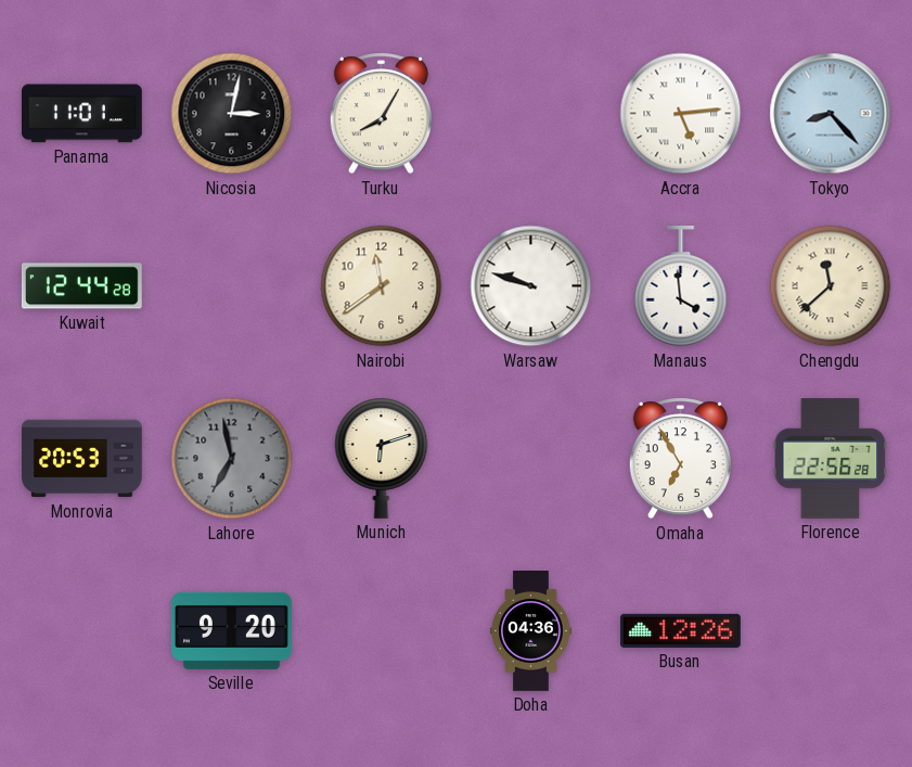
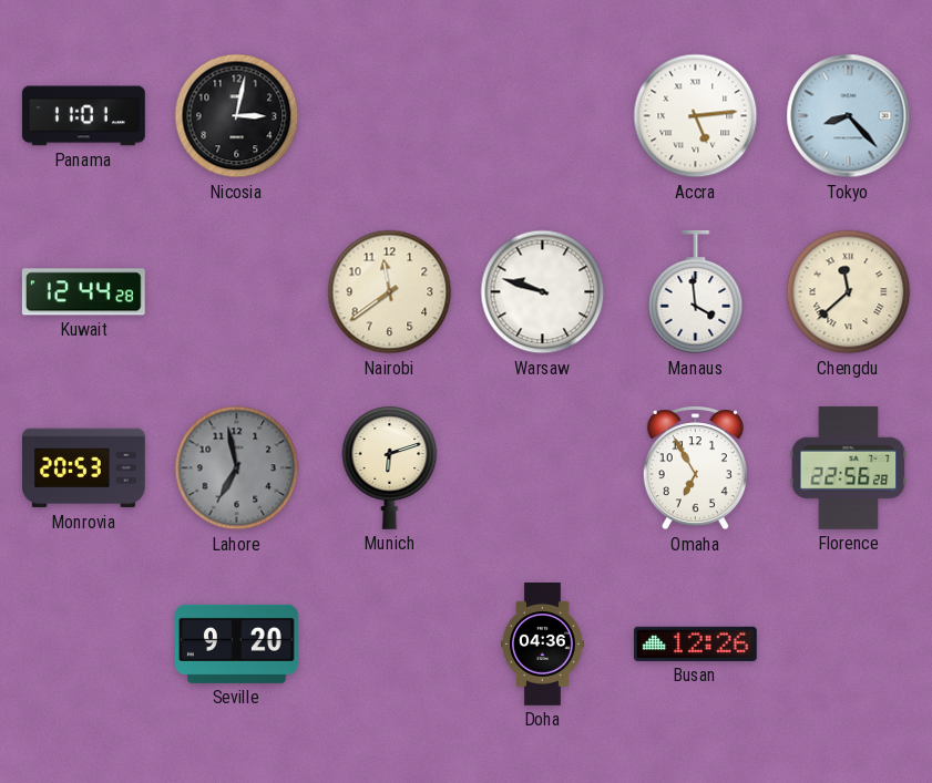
Turku: 8:05 -> none (381, 114)
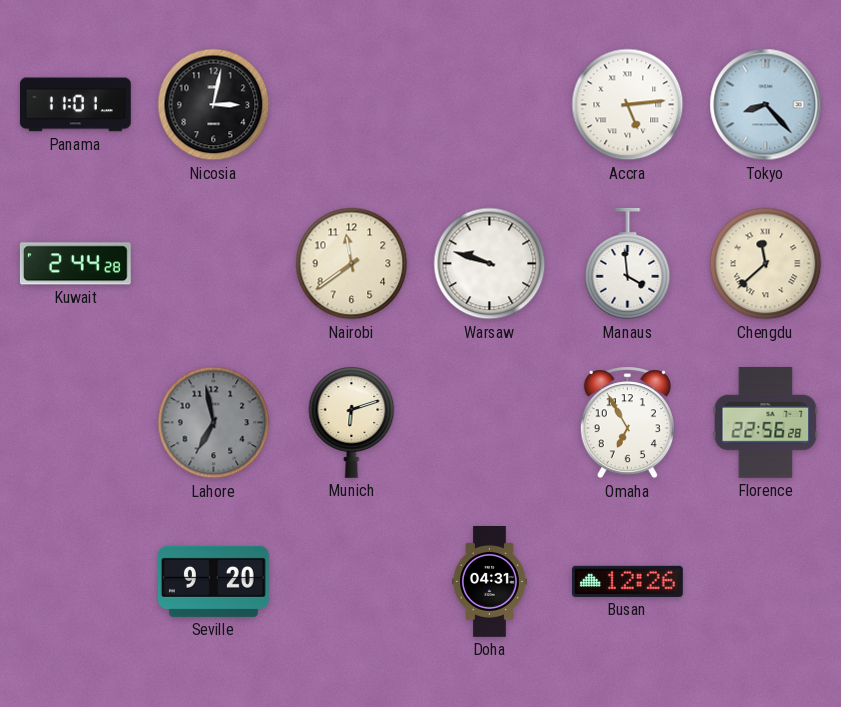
Kuwait: 12:44 -> 2:44 (75, 264)
Monrovia: 20:53 -> none (84, 468)
Doha: 04:36 -> 04:31 (490, 582)
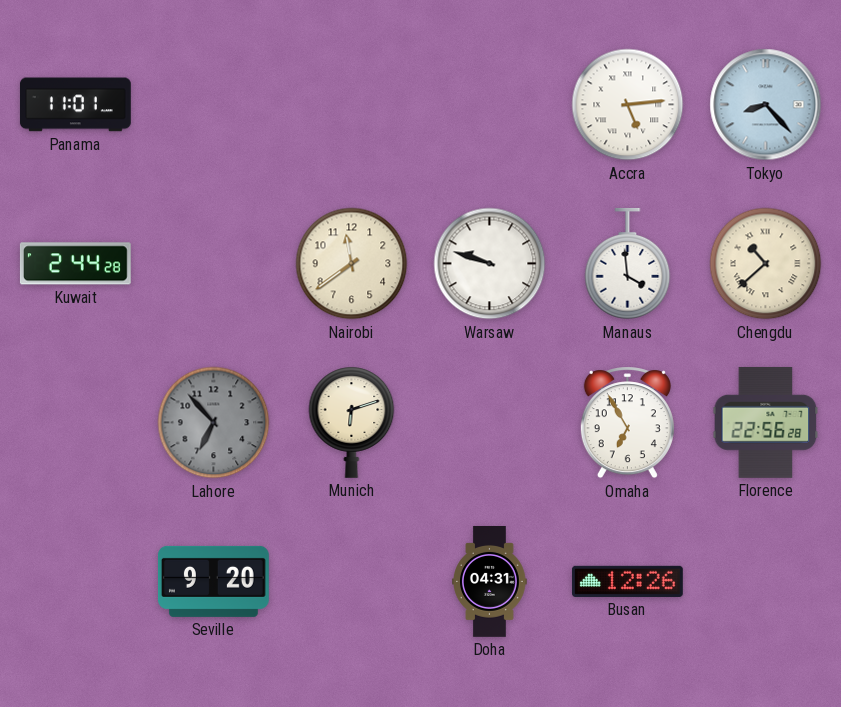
Nicosia: 3:02 -> none (214, 105)
Chengdu: 11:38 -> 10:38 (766, 264)
Lahore: 6:58 -> 6:53 (214, 423)
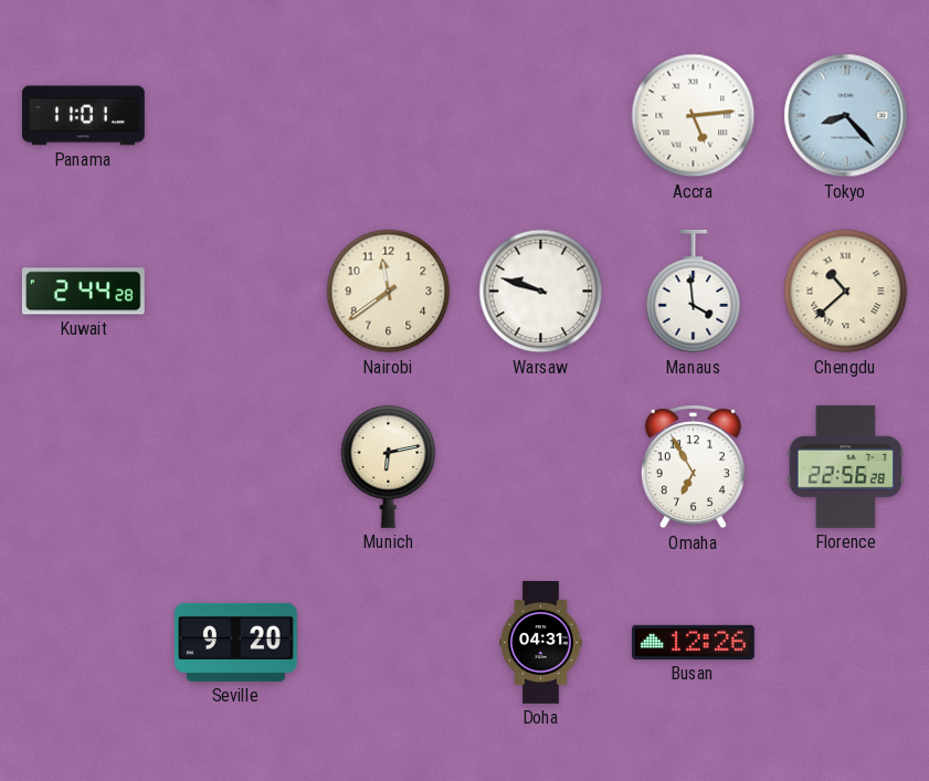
Lahore: 6:53 -> none (214, 423)
Munich: 6:12 -> 6:13 (389, 466)
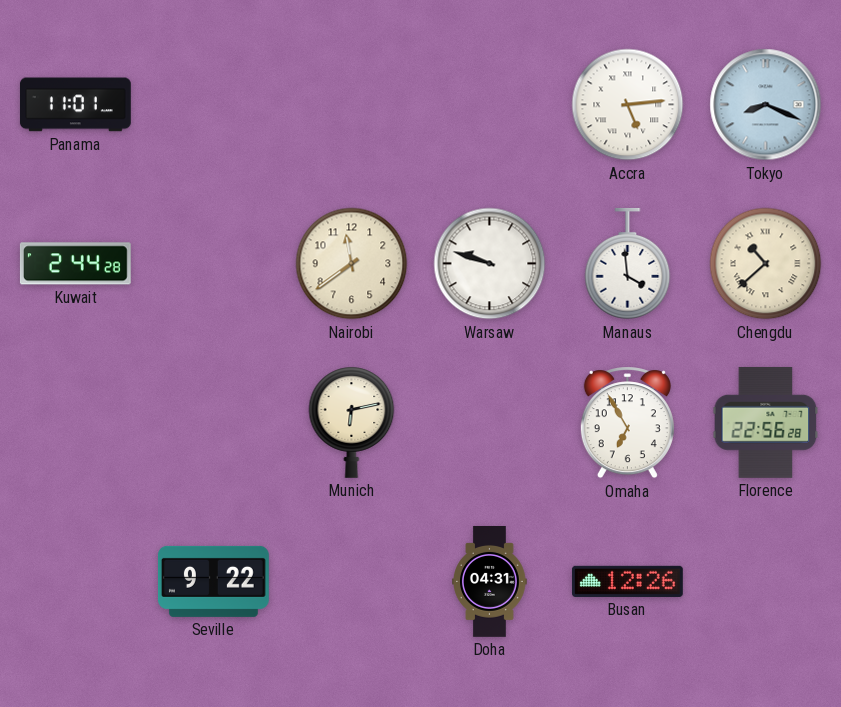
Tokyo: 8:23 -> 8:19 (766, 105)
Seville: 9:20 -> 9:22 (214, 581)
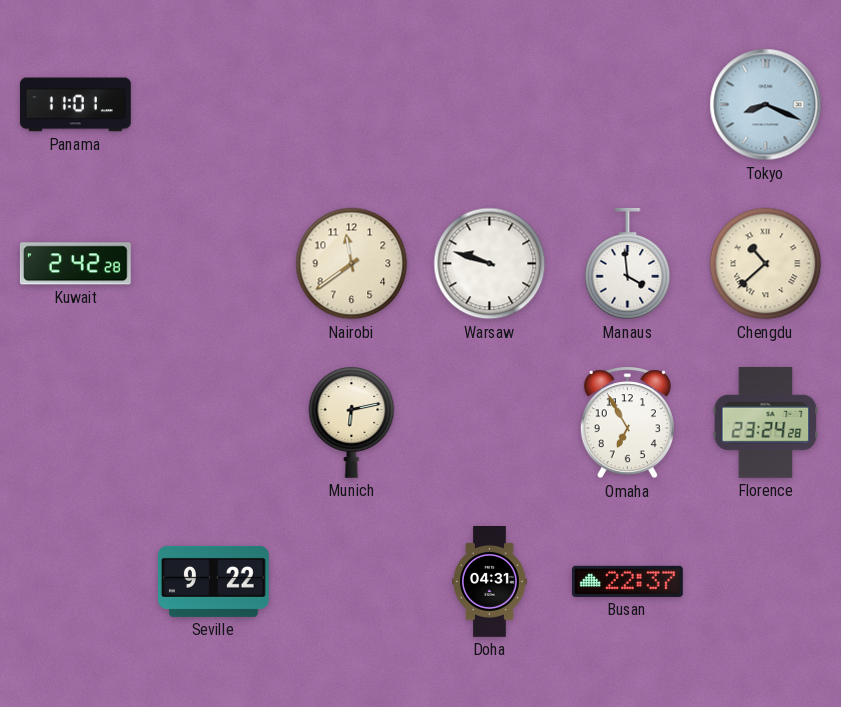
Accra: 5:14 -> none (628, 105)
Kuwait: 2:44 -> 2:42 (75, 264)
Florence: 22:56 -> 23:24 (766, 422)
Busan: 12:26 -> 22:37 (628, 581)
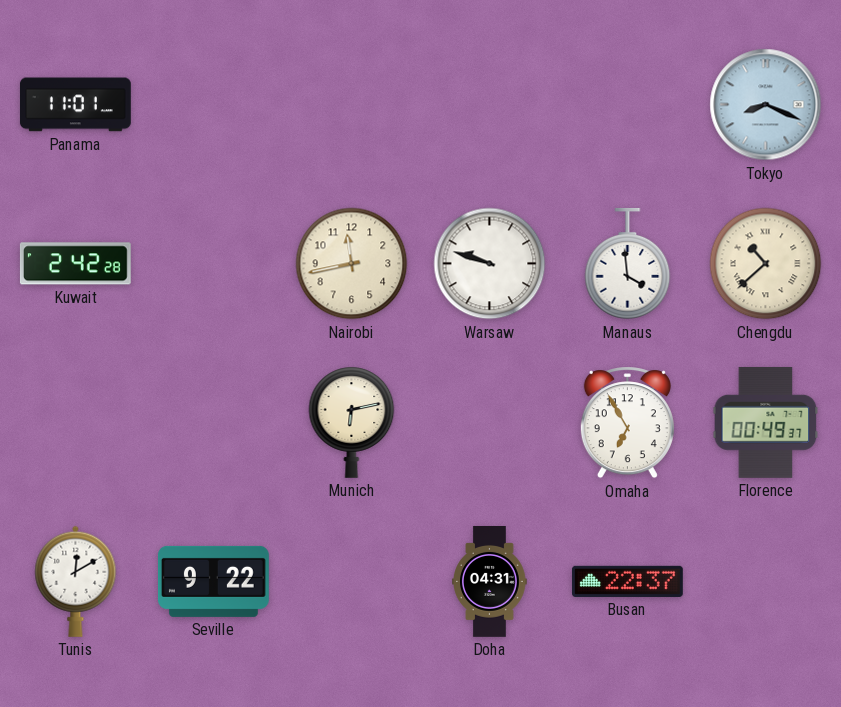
Nairobi: 11:39 -> 11:43 (352, 264)
Florence: 23:24 -> 00:49 (766, 422)
Tunis: none -> 12:10 (76, 581)
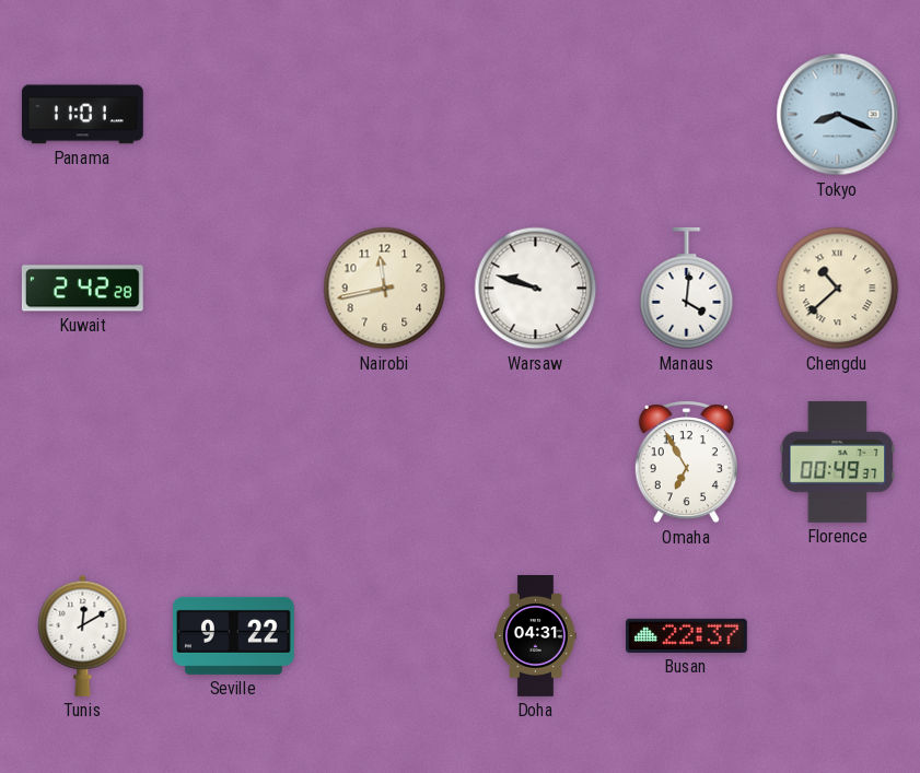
Manaus: 3:59 -> 4:01 (687, 289)
Munich: 6:13 -> none (352, 422)
